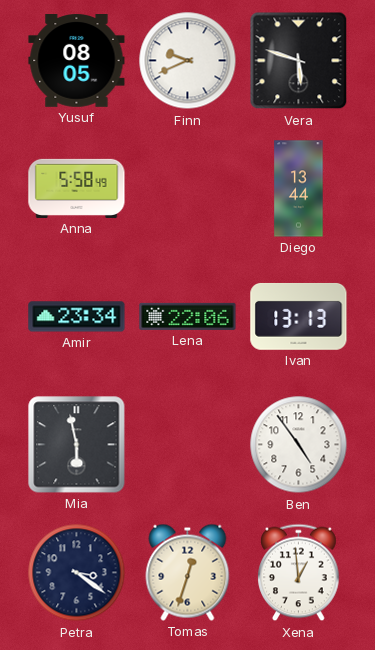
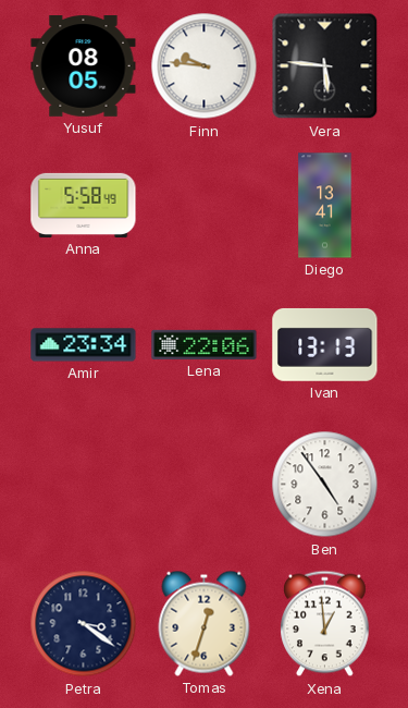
Finn: 9:41 -> 9:46 (205, 66)
Vera: 5:48 -> 5:46 (325, 66)
Diego: 13:44 -> 13:41 (325, 206)
Mia: 5:58 -> none (77, 445)
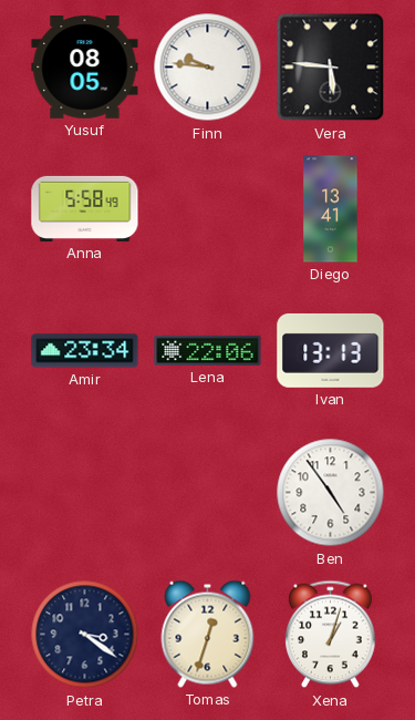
Xena: 12:59 -> 1:03 (331, 635)
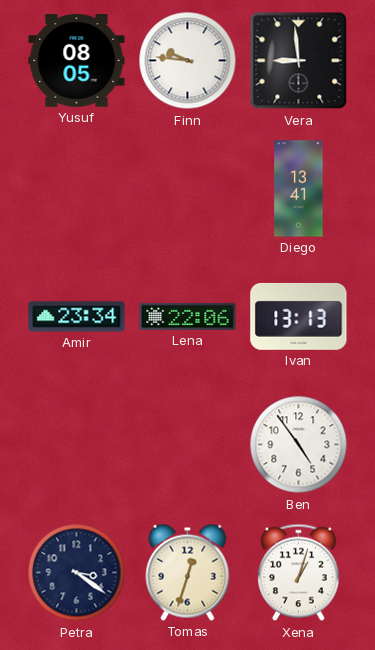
Vera: 5:46 -> 8:59 (299, 61)
Anna: 5:58 -> none (85, 208)
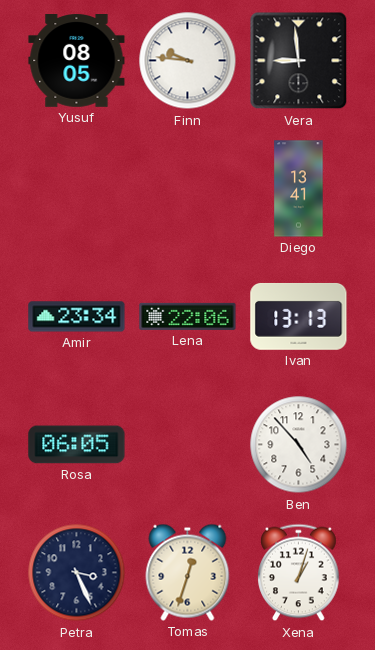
Rosa: none -> 06:05 (77, 445)
Ben: 4:54 -> 4:53 (299, 445)
Petra: 3:21 -> 3:26 (77, 573)
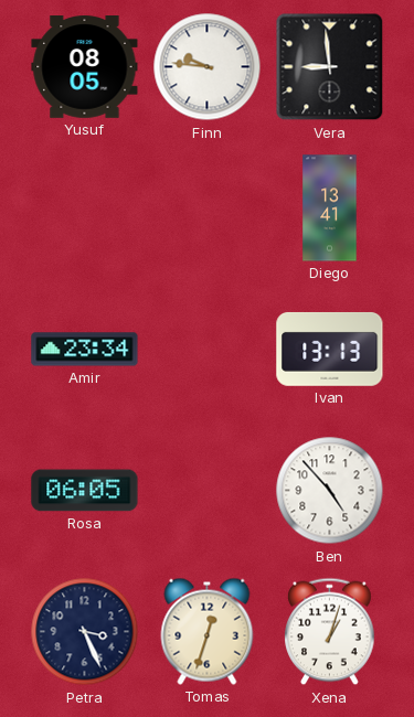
Lena: 22:06 -> none (188, 316)
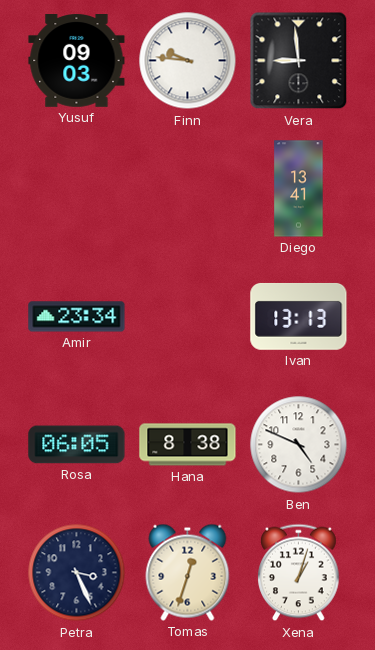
Yusuf: 08:05 -> 09:03 (77, 61)
Hana: none -> 8:38 (188, 445)
Ben: 4:53 -> 4:49 (299, 445)
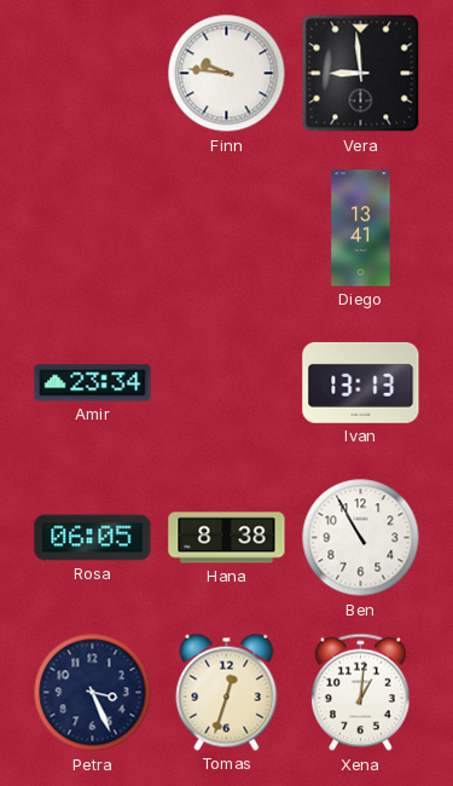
Yusuf: 09:03 -> none (77, 61)
Ben: 4:49 -> 10:55 (361, 538)
Xena: 1:03 -> 1:01 (361, 693)
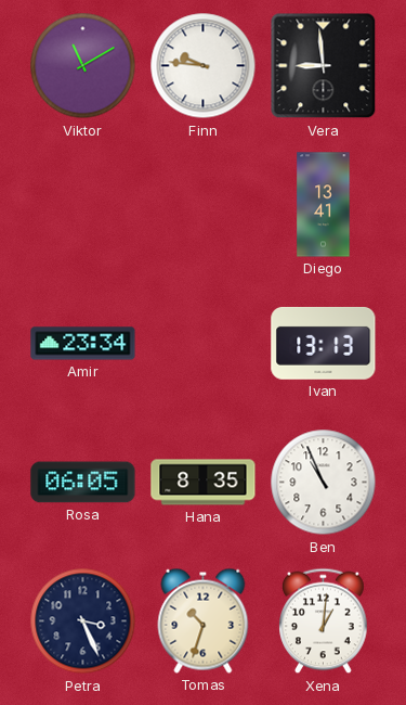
Viktor: none -> 11:10 (83, 66)
Hana: 8:38 -> 8:35 (204, 483)
Ben: 10:55 -> 10:56 (324, 483)
Tomas: 12:33 -> 10:33 (204, 620)
